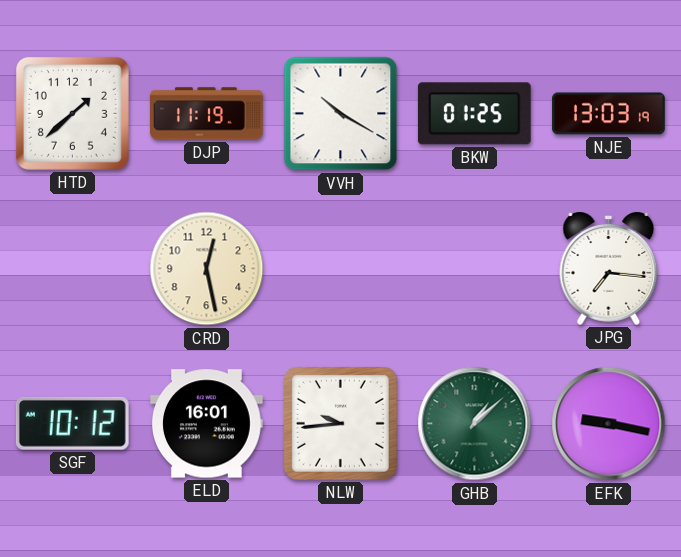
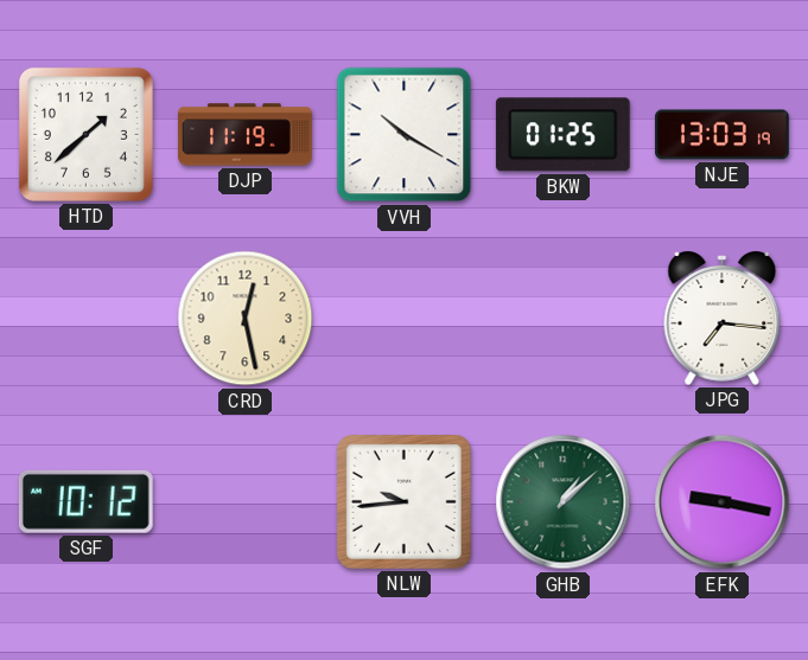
ELD: 16:01 -> none (207, 424)
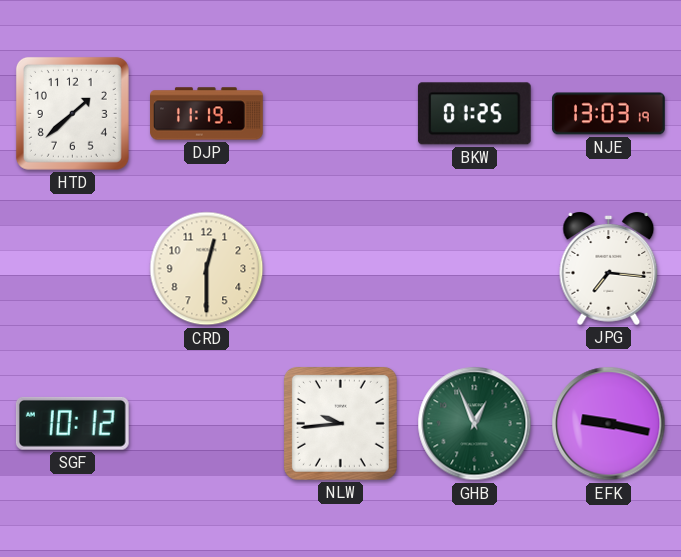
VVH: 10:20 -> none (405, 135)
CRD: 12:28 -> 12:30 (207, 269)
GHB: 1:08 -> 12:56 (475, 424)
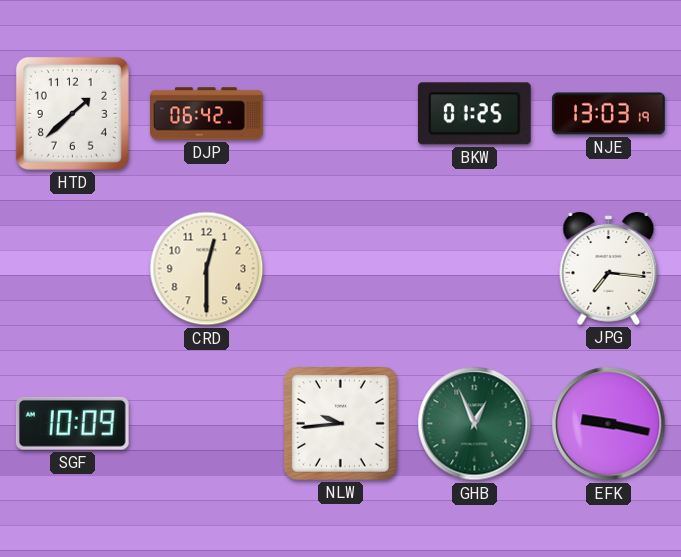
DJP: 11:19 -> 06:42 (207, 114)
SGF: 10:12 -> 10:09 (72, 423)
